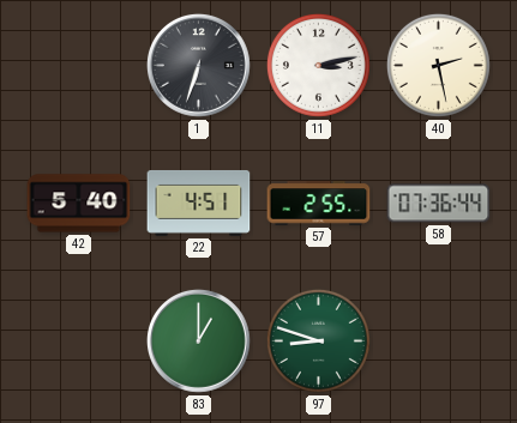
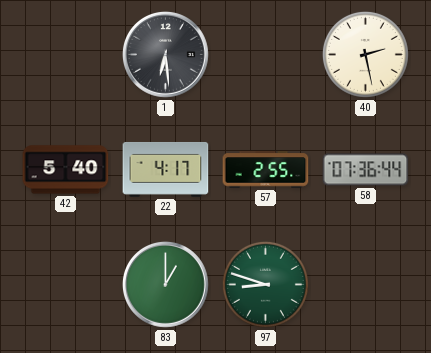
1: 6:33 -> 6:29 (166, 55)
11: 3:13 -> none (318, 65)
22: 4:51 -> 4:17 (166, 169)
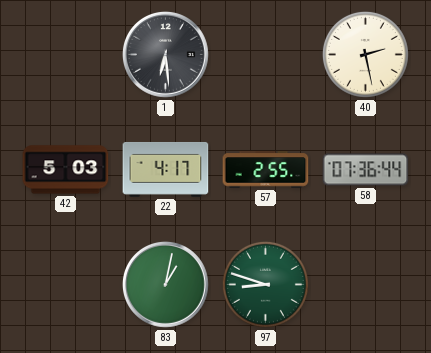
42: 5:40 -> 5:03 (66, 170)
83: 1:00 -> 1:02 (166, 285)
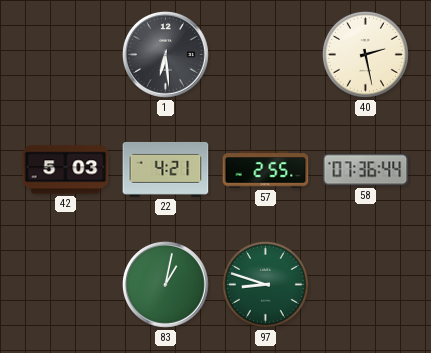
22: 4:17 -> 4:21 (166, 169)
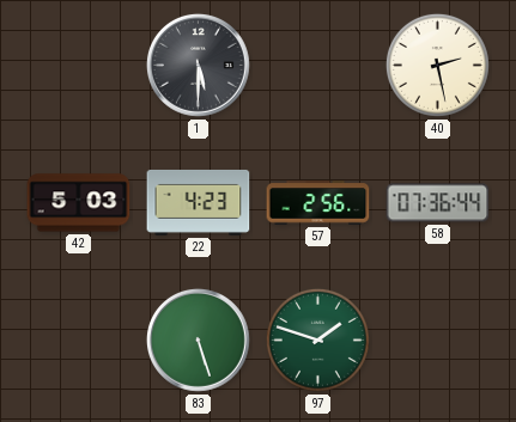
1: 6:29 -> 5:30 (199, 66)
22: 4:21 -> 4:23 (199, 202)
57: 2:55 -> 2:56 (318, 203)
83: 1:02 -> 5:27 (199, 341)
97: 8:48 -> 1:48 (317, 340)
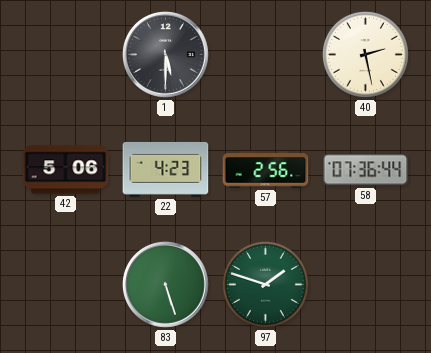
42: 5:03 -> 5:06 (66, 170)
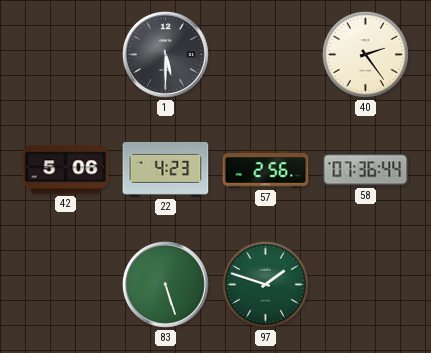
40: 2:28 -> 2:24 (365, 54)
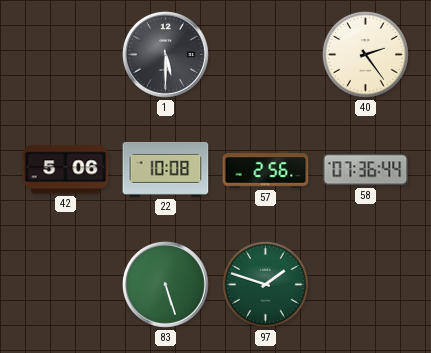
22: 4:23 -> 10:08 (166, 169)
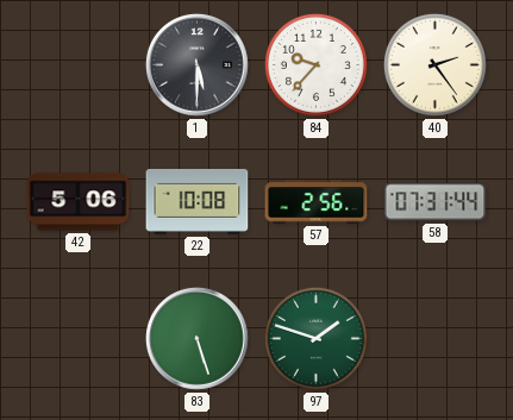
84: none -> 9:37 (315, 64)
58: 07:36 -> 07:31 (436, 202)
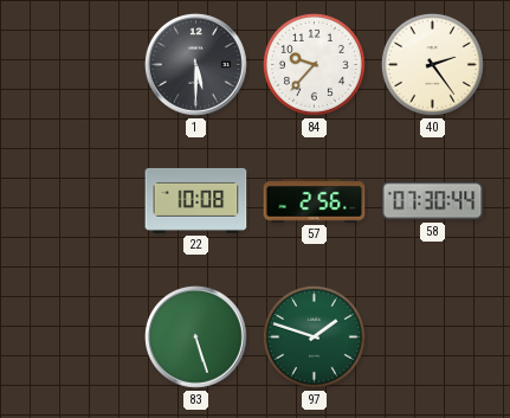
42: 5:06 -> none (79, 202)
58: 07:31 -> 07:30 (433, 201)
